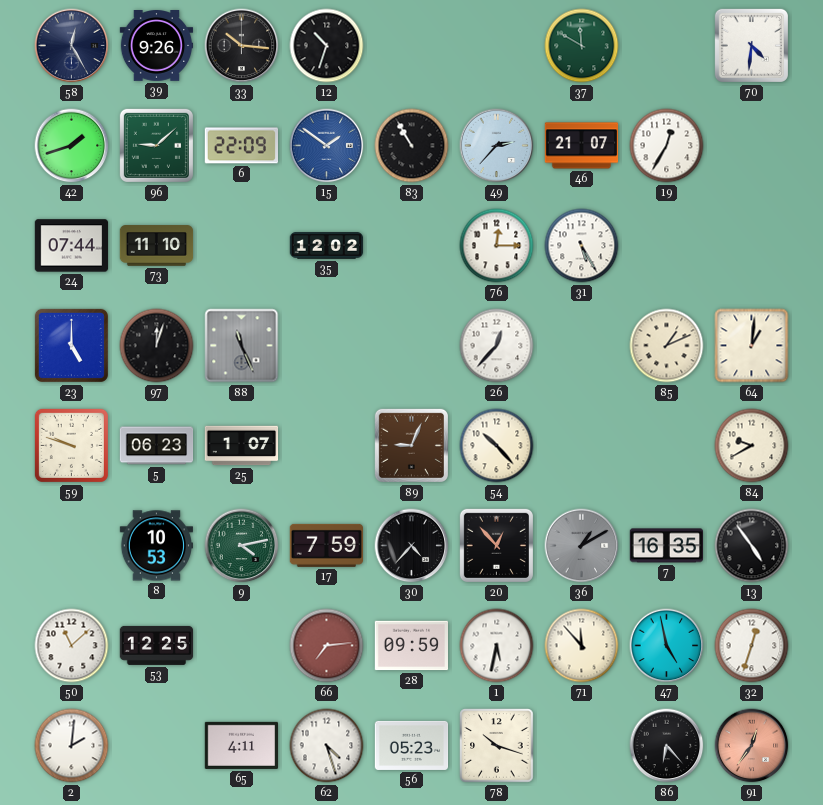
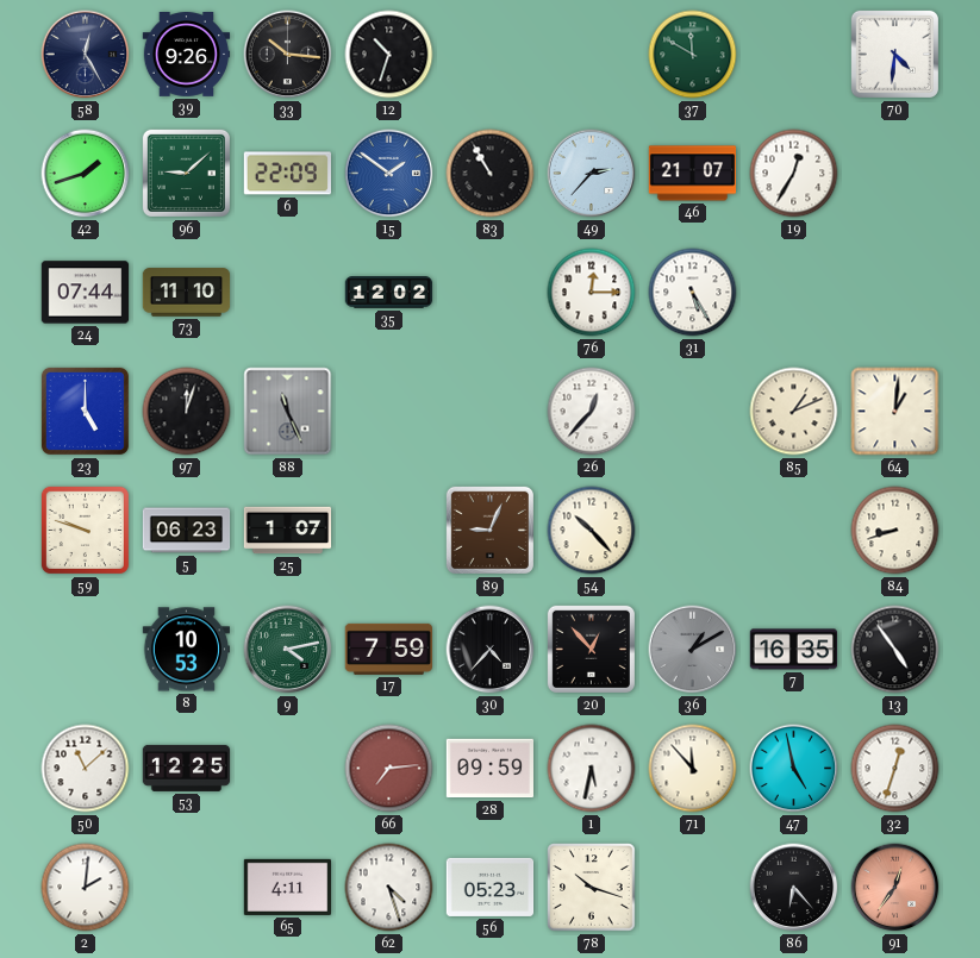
84: 9:40 -> 8:42 (895, 531)
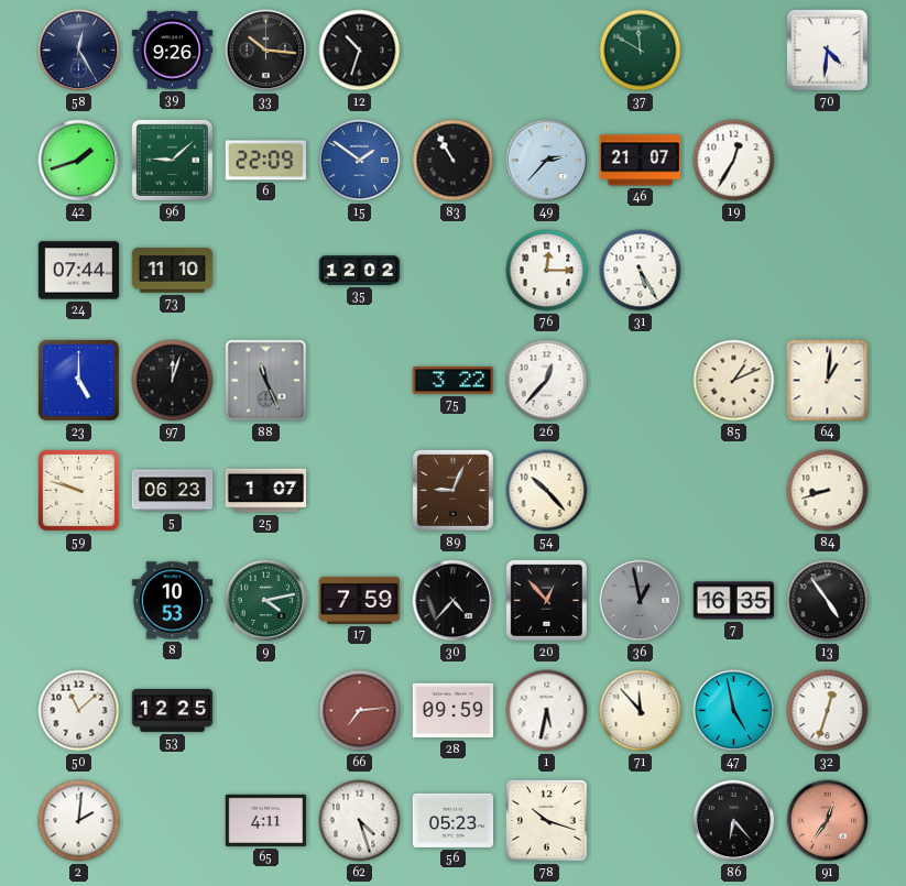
75: none -> 3:22 (454, 380)
36: 1:10 -> 12:58 (641, 601)
